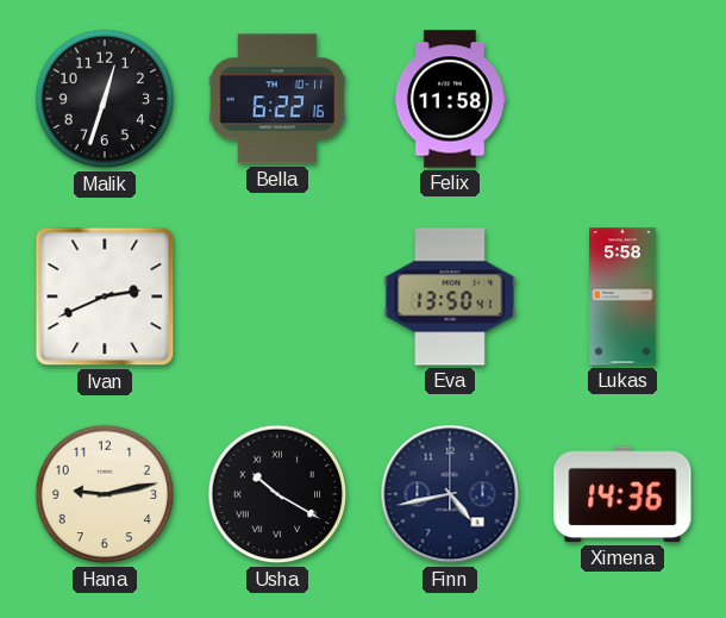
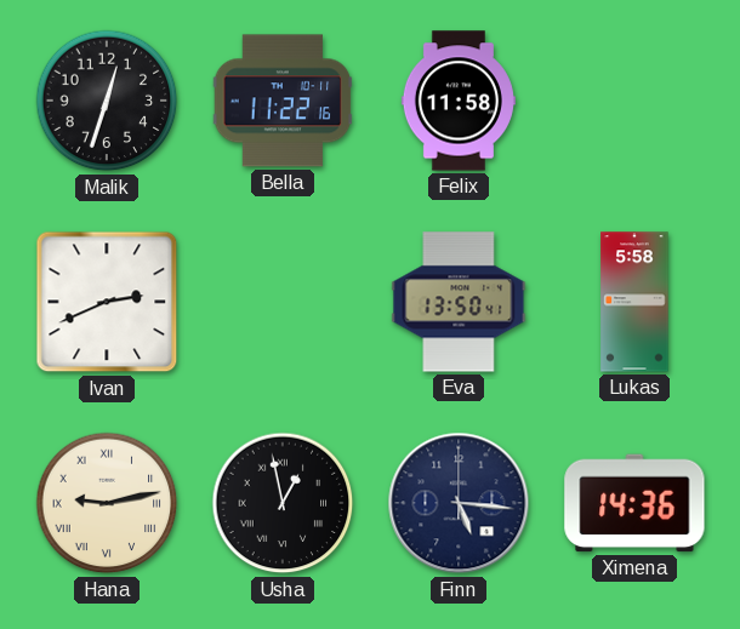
Bella: 6:22 -> 11:22 (283, 101)
Hana numerals: Arabic -> Roman (107, 503)
Usha: 10:20 -> 12:58 (283, 503)
Finn: 4:43 -> 5:16 (459, 503)
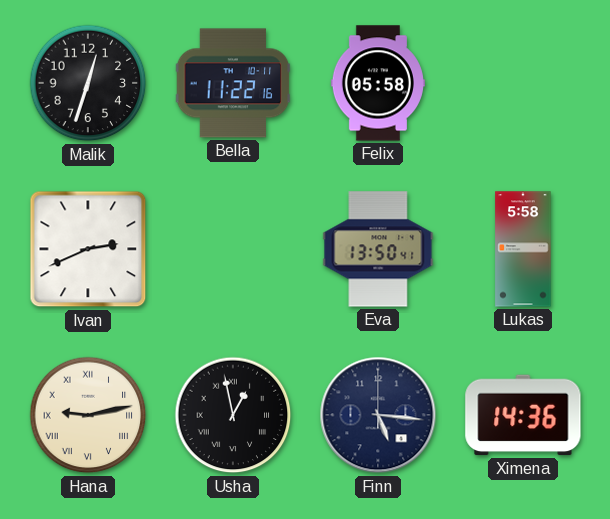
Felix: 11:58 -> 05:58 (378, 83)
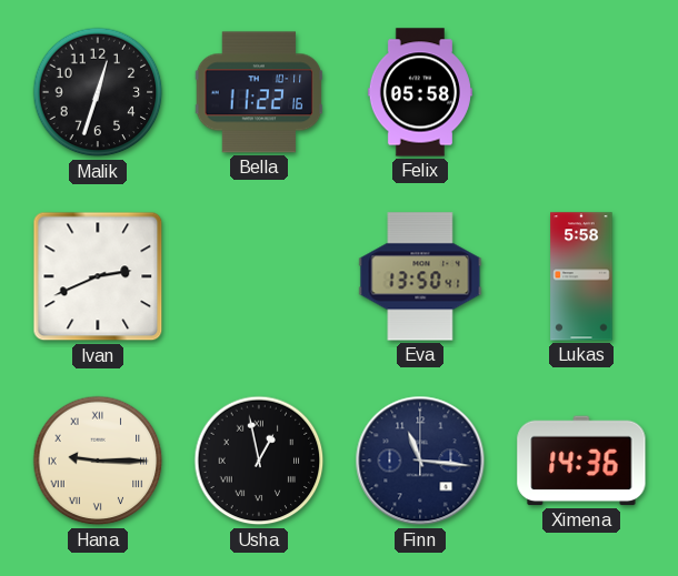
Hana: 9:13 -> 9:15 (98, 461)
Finn: 5:16 -> 11:16 (420, 461)
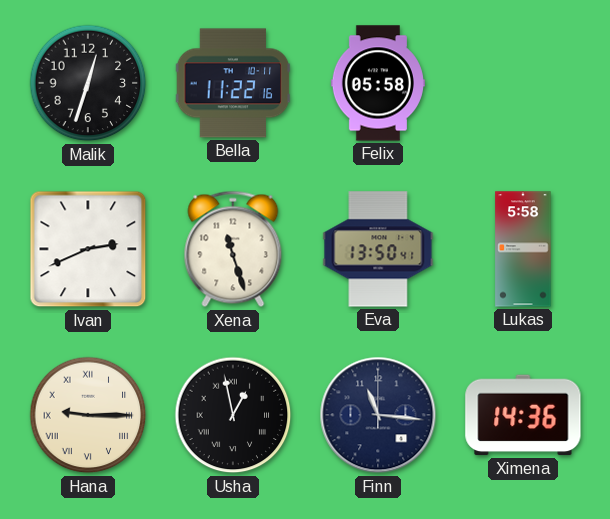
Xena: none -> 11:27 (233, 249)
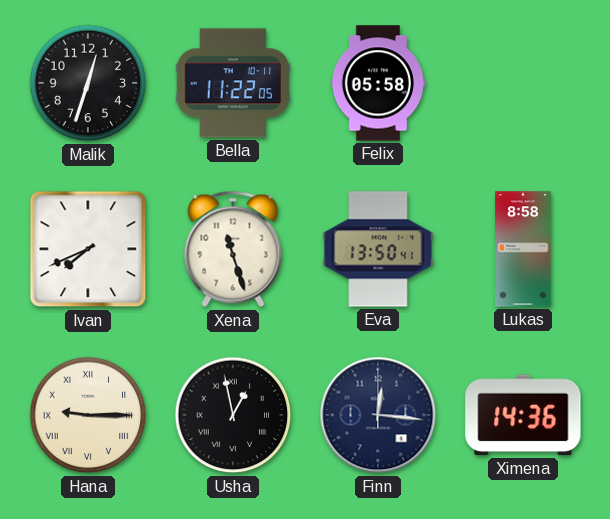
Bella: 11:22:16 -> 11:22:05 (233, 83)
Ivan: 2:41 -> 7:41 (88, 249)
Lukas: 5:58 -> 8:58 (523, 249)
Finn: 11:16 -> 12:16 (378, 415)
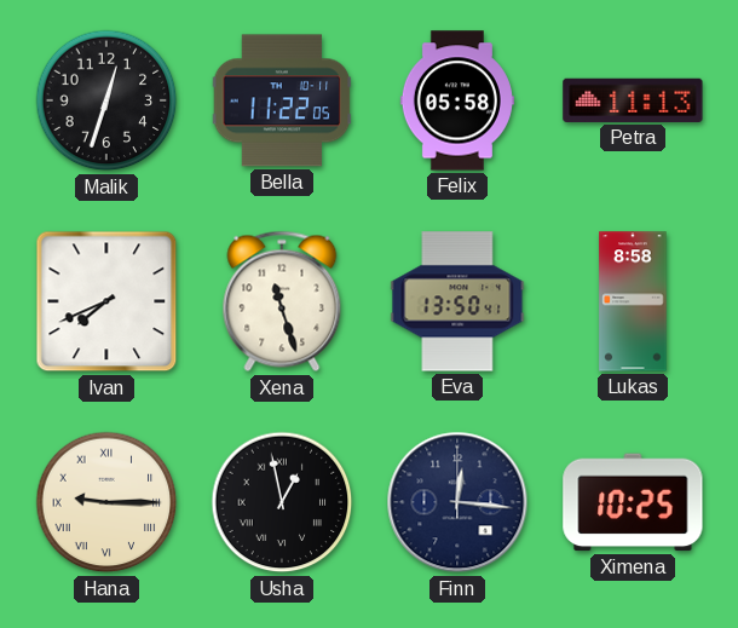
Petra: none -> 11:13 (633, 100)
Ximena: 14:36 -> 10:25 (633, 502)
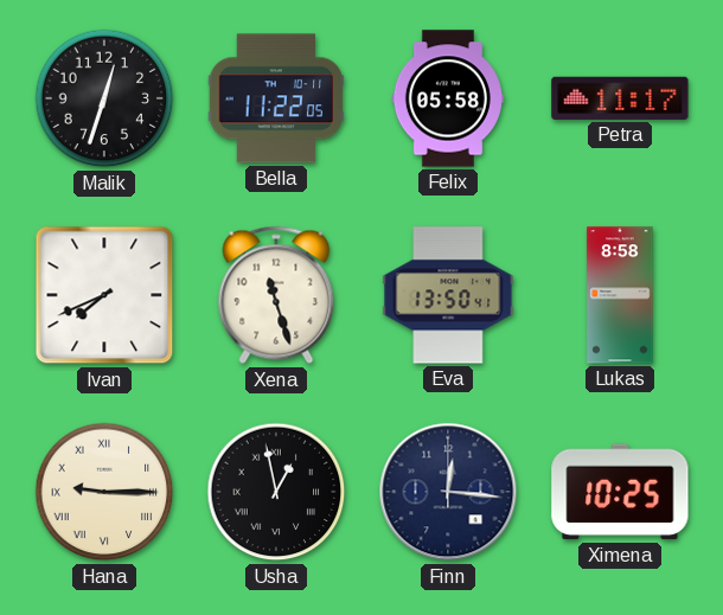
Petra: 11:13 -> 11:17 (620, 98)
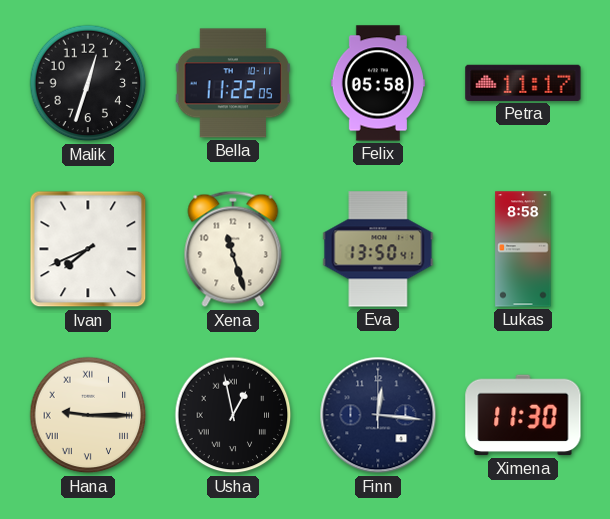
Ximena: 10:25 -> 11:30 (523, 415)
